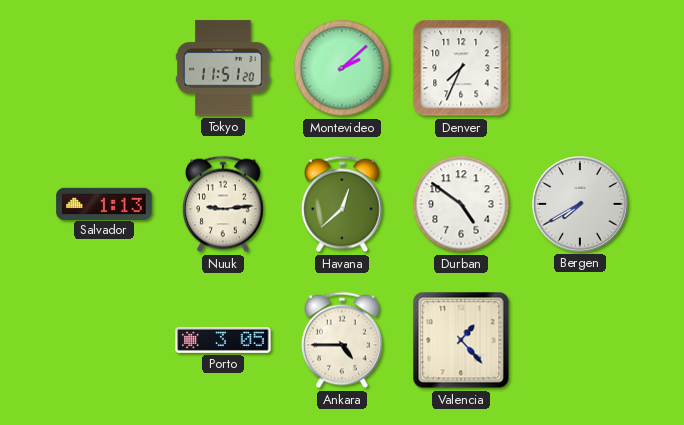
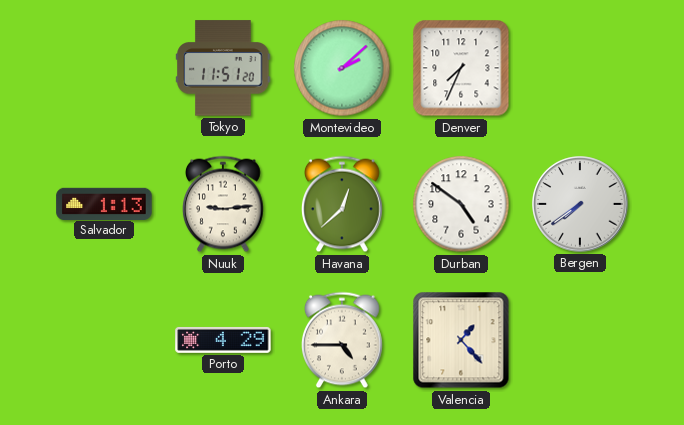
Bergen: 7:40 -> 7:39 (580, 204)
Porto: 3:05 -> 4:29 (223, 340)
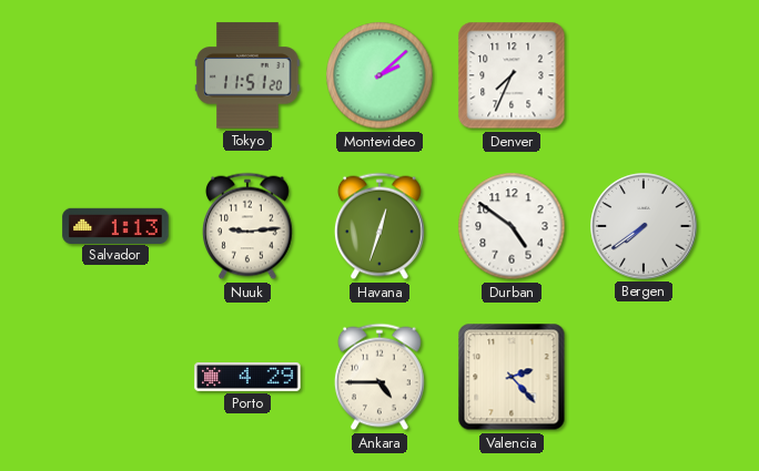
Havana: 12:38 -> 12:33 (381, 226)
Valencia: 1:23 -> 2:23 (512, 377)
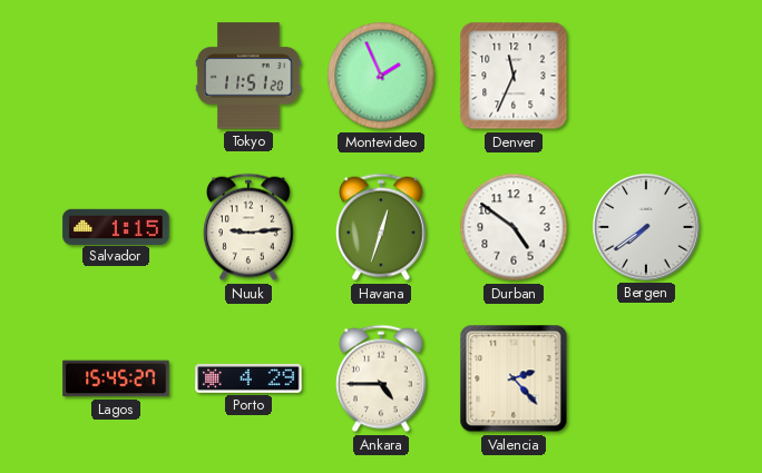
Montevideo: 2:08 -> 1:56 (381, 76)
Denver: 7:34 -> 11:34 (514, 76)
Salvador: 1:13 -> 1:15 (116, 226)
Lagos: none -> 15:45 (116, 378)
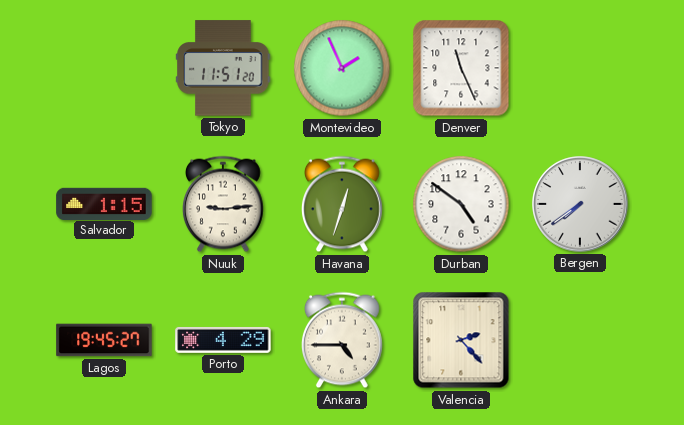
Denver: 11:34 -> 11:26 (461, 68)
Lagos: 15:45 -> 19:45 (104, 340)
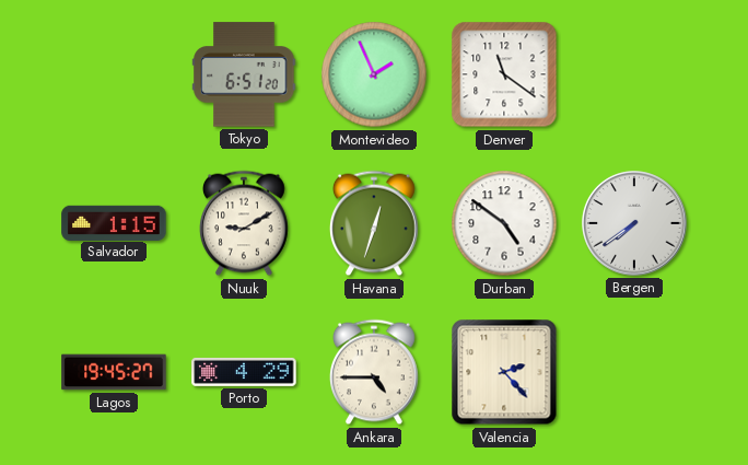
Tokyo: 11:51 -> 6:51 (244, 74)
Denver: 11:26 -> 11:21 (504, 74)
Nuuk: 9:14 -> 9:10 (245, 223)
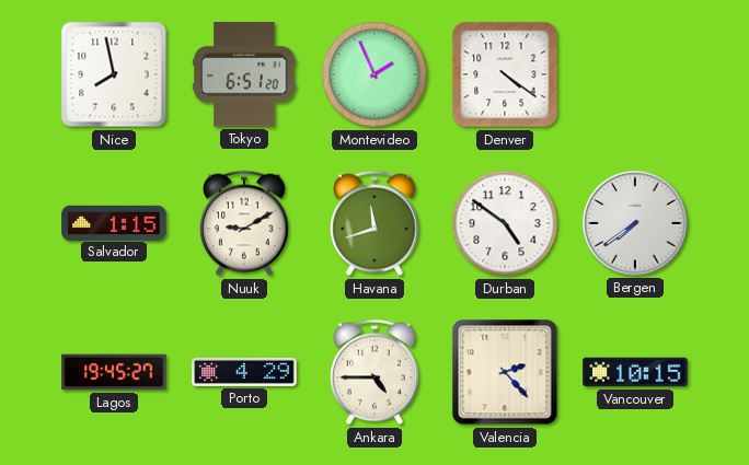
Nice: none -> 7:58 (114, 74)
Denver: 11:21 -> 4:21 (505, 74)
Havana: 12:33 -> 11:42 (376, 223)
Vancouver: none -> 10:15 (635, 372)
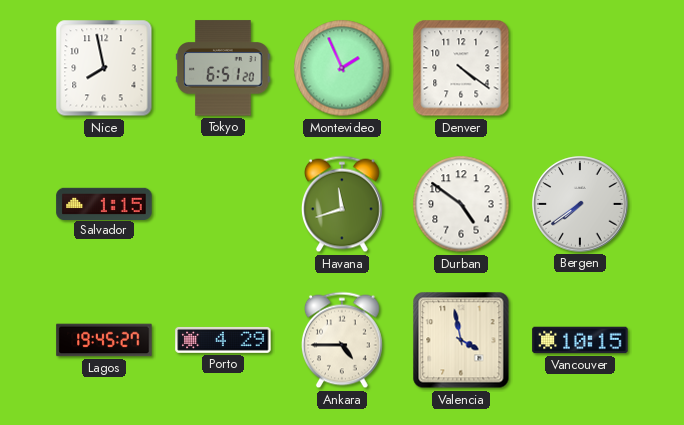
Nuuk: 9:10 -> none (245, 223)
Valencia: 2:23 -> 3:58 (461, 340)
